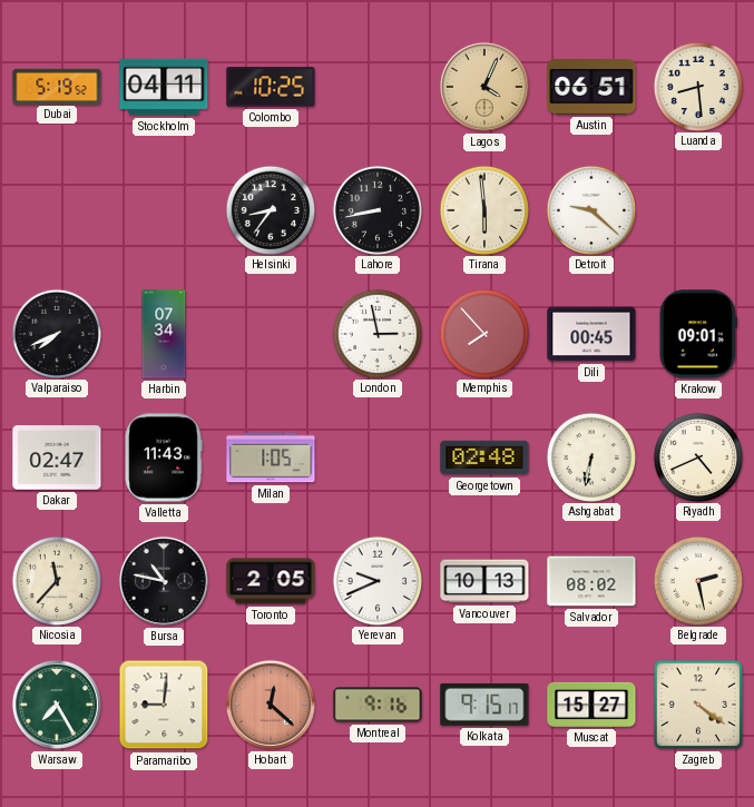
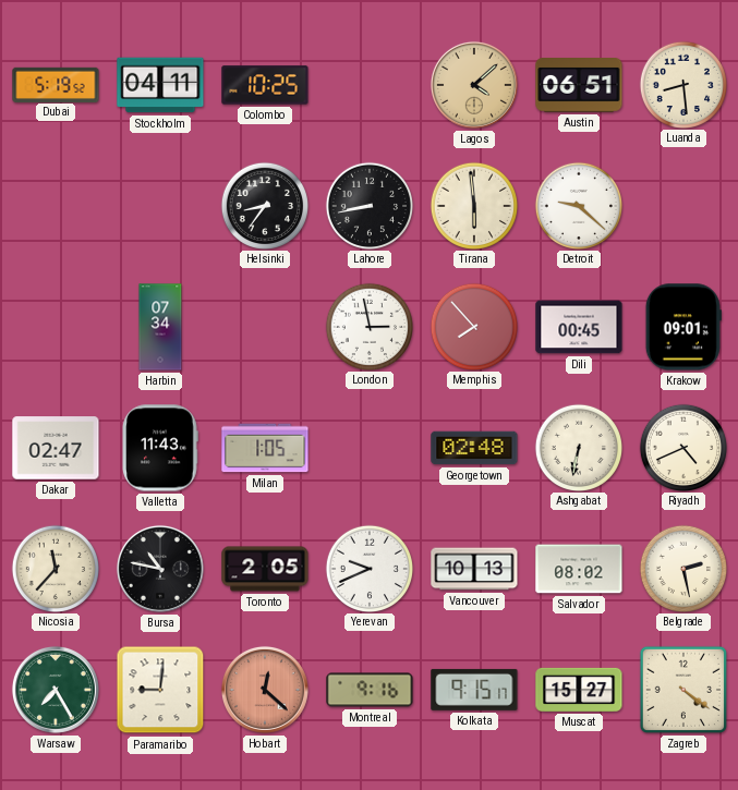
Lagos: 4:04 -> 4:08 (474, 85)
Valparaiso: 7:41 -> none (56, 333)
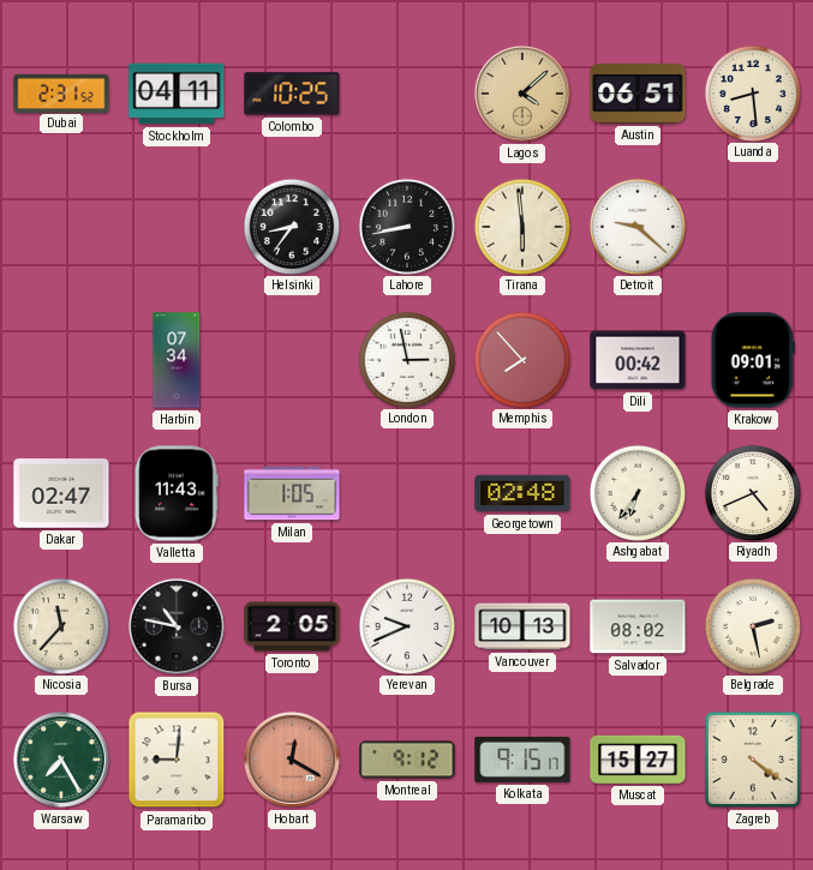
Dubai: 5:19 -> 2:31 (61, 92)
Dili: 00:45 -> 00:42 (638, 360)
Ashgabat: 6:32 -> 6:36 (636, 492)
Hobart: 12:22 -> 12:20 (292, 760)
Montreal: 9:16 -> 9:12 (407, 760)
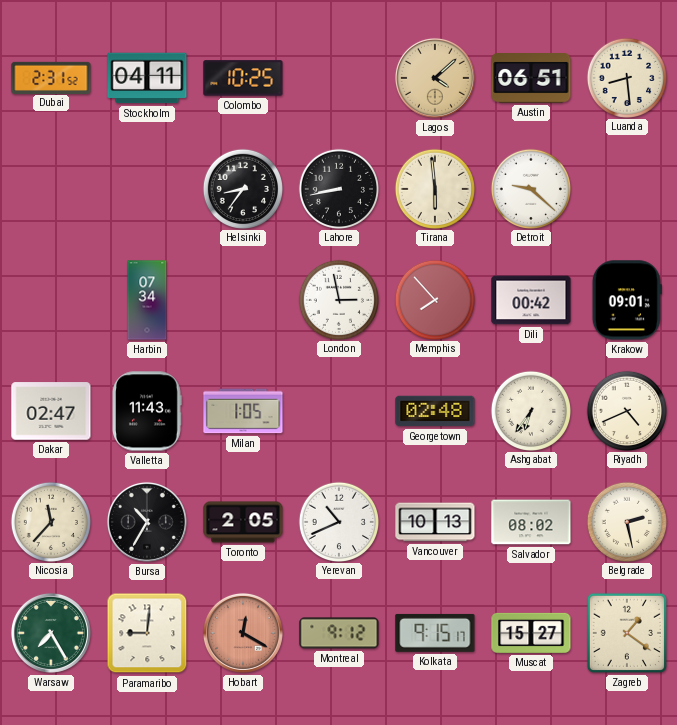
Bursa: 10:47 -> 10:35 (147, 522)
Yerevan: 9:41 -> 10:41 (338, 521)
Zagreb: 4:21 -> 1:21 (627, 633)
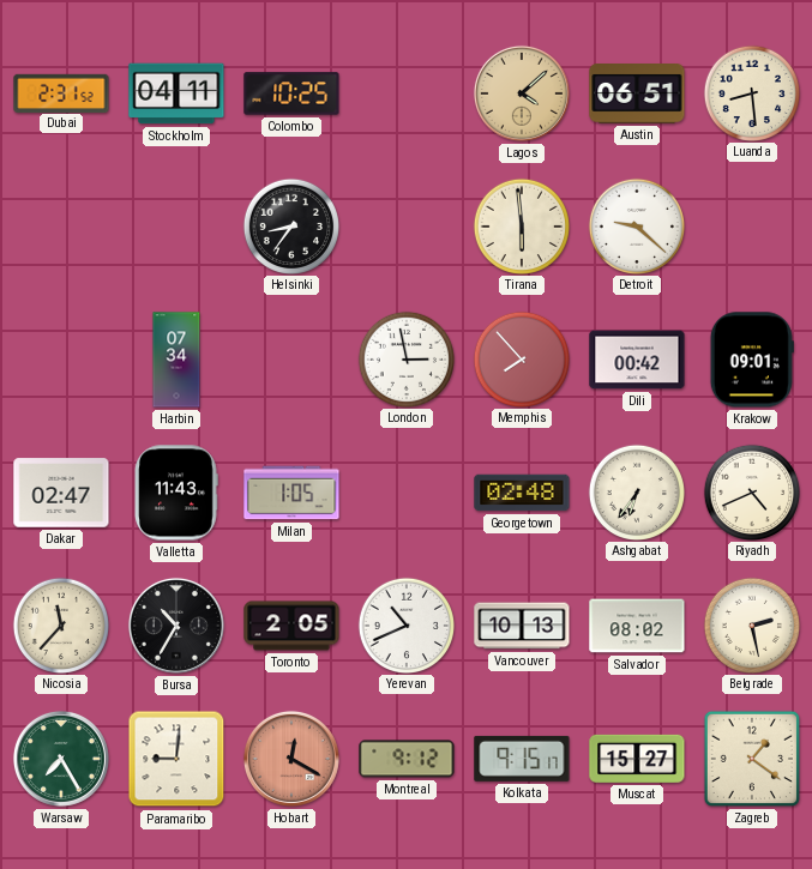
Lahore: 8:43 -> none (338, 188)
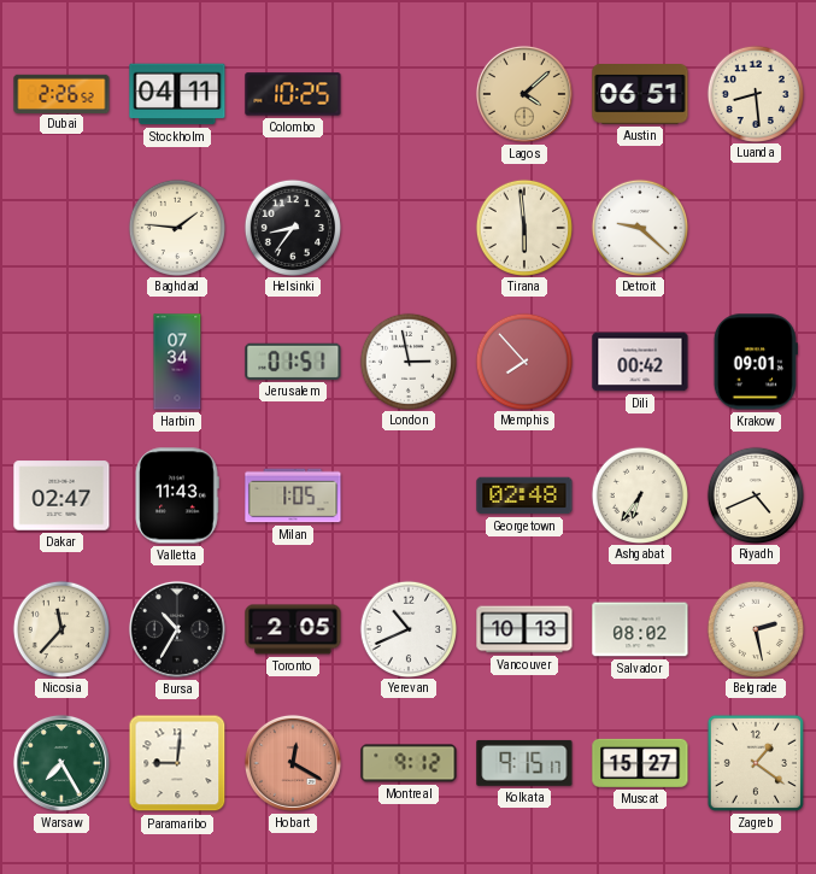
Dubai: 2:31 -> 2:26 (61, 93)
Baghdad: none -> 1:46 (176, 227)
Jerusalem: none -> 01:51 (293, 362)
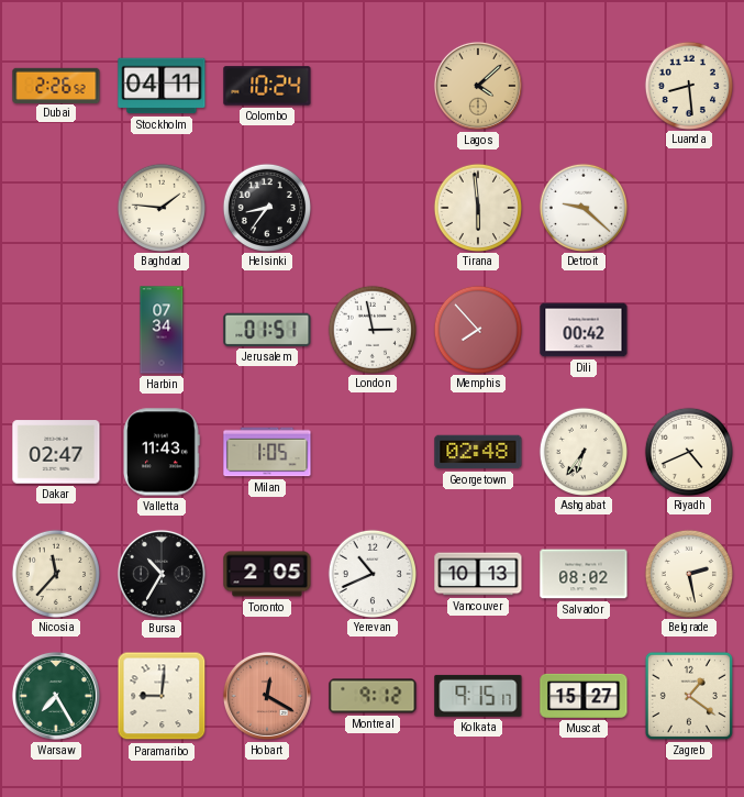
Colombo: 10:25 -> 10:24 (267, 86)
Austin: 06:51 -> none (640, 95)
Krakow: 09:01 -> none (756, 362)
